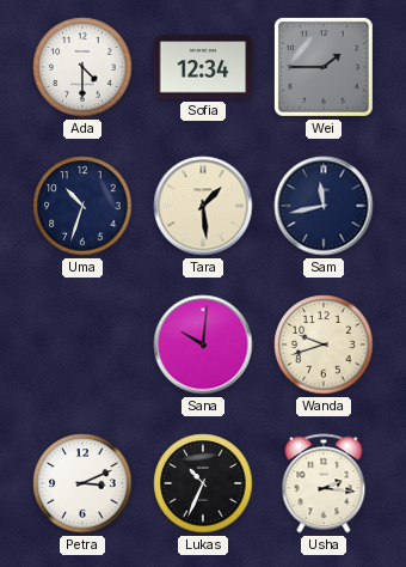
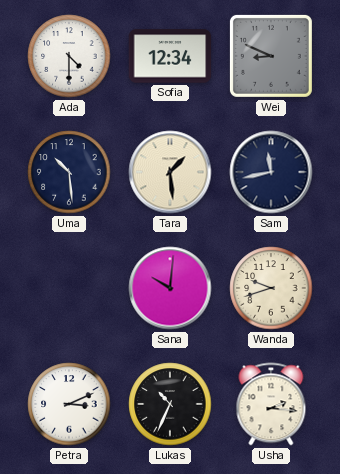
Wei: 1:45 -> 8:49 (271, 56)
Uma: 10:33 -> 10:29 (69, 172)
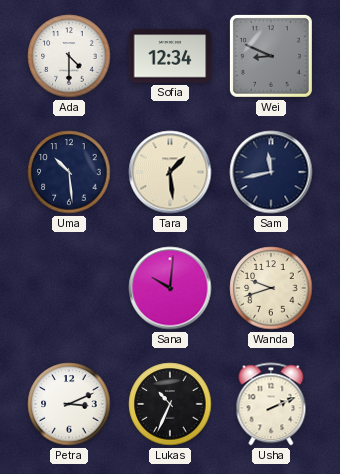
Usha: 2:16 -> 2:11 (271, 404)
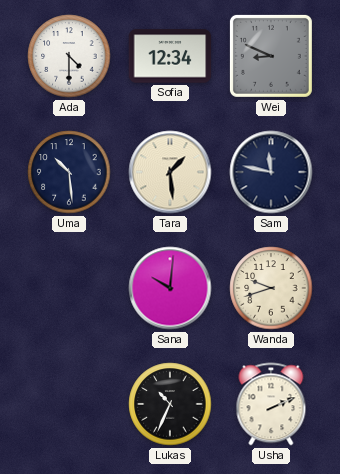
Sam: 11:43 -> 11:47 (271, 172)
Petra: 3:11 -> none (69, 404)
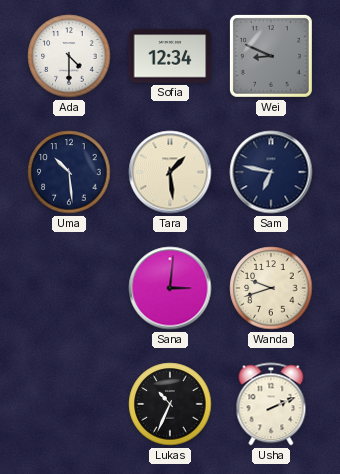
Sam: 11:47 -> 6:47 (271, 172)
Sana: 10:01 -> 3:01 (170, 288)
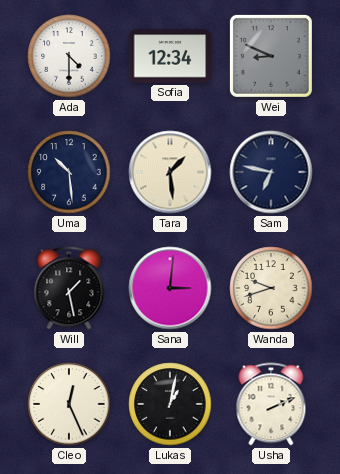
Will: none -> 1:28 (69, 288)
Cleo: none -> 12:26 (69, 404)
Lukas: 10:34 -> 1:02 (170, 404)
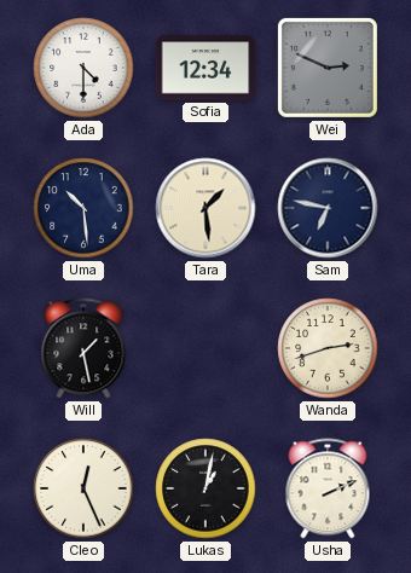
Wei: 8:49 -> 2:49 (328, 68)
Sana: 3:01 -> none (170, 288)
Wanda: 9:42 -> 2:42 (328, 348)
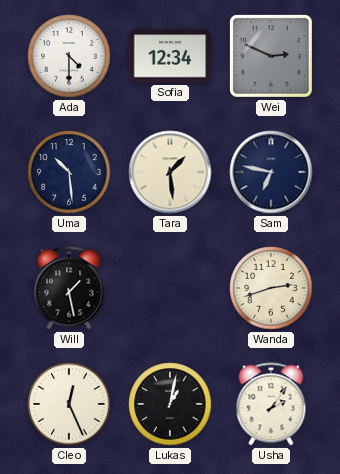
Usha: 2:11 -> 2:06 (271, 404)
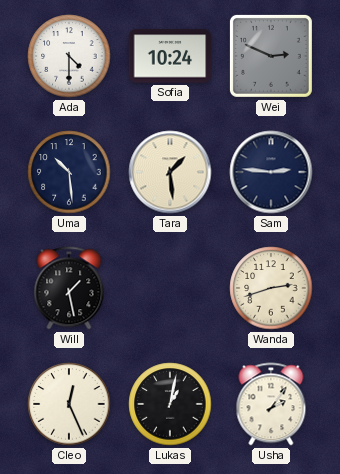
Sofia: 12:34 -> 10:24 (170, 56)
Sam: 6:47 -> 2:46 (271, 172)
